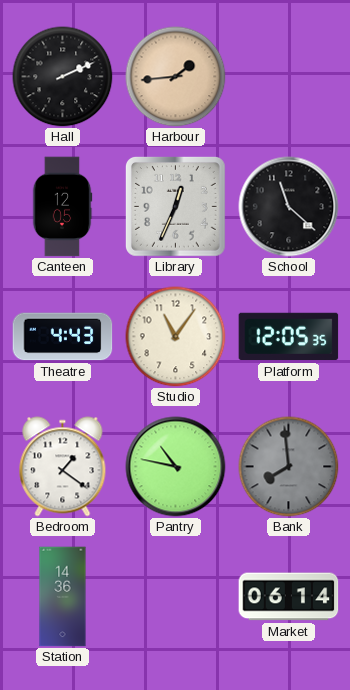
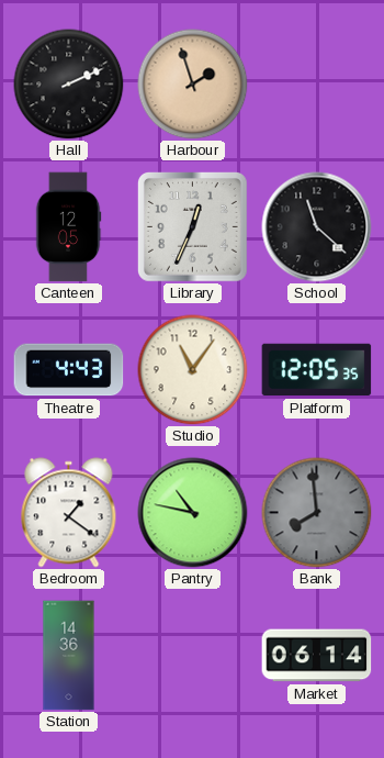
Harbour: 1:44 -> 1:57 (193, 85)
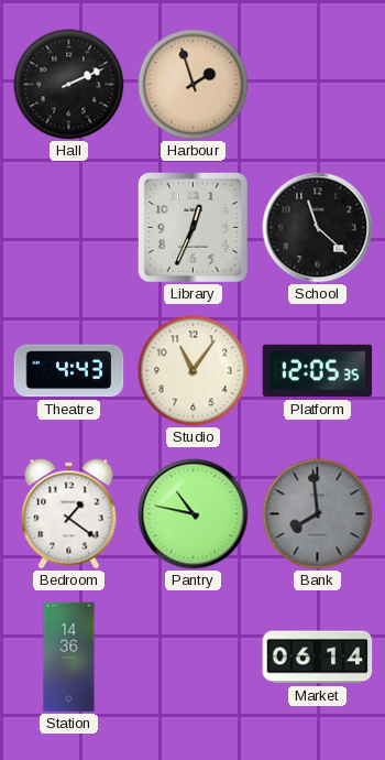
Canteen: 12:05 -> none (68, 227)
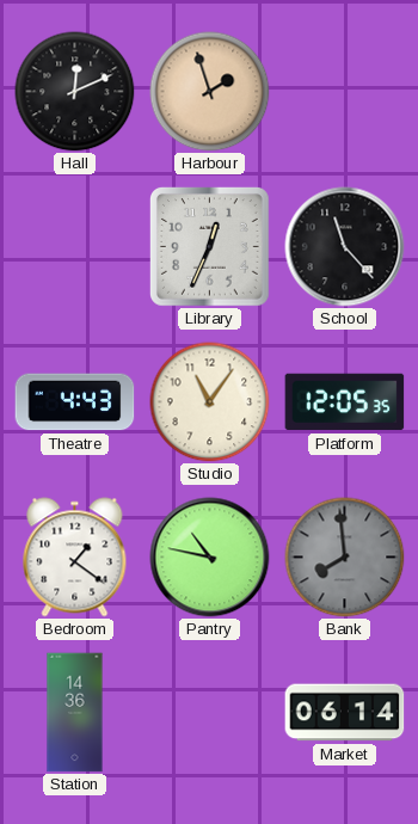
Hall: 2:11 -> 12:11 (75, 92)
School: 11:22 -> 11:23 (345, 247)
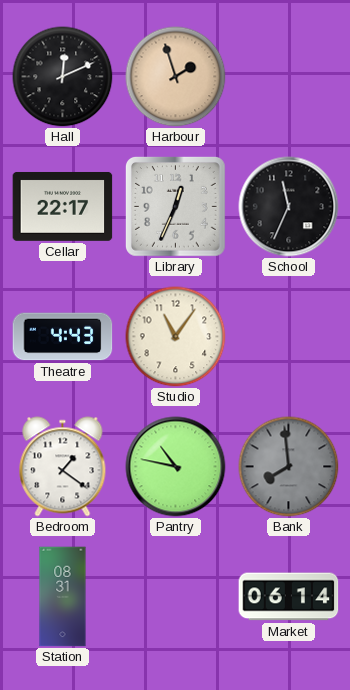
Cellar: none -> 22:17 (63, 206)
School: 11:23 -> 11:34 (289, 207)
Platform: 12:05 -> none (345, 402)
Station: 14:36 -> 08:31 (63, 597)
